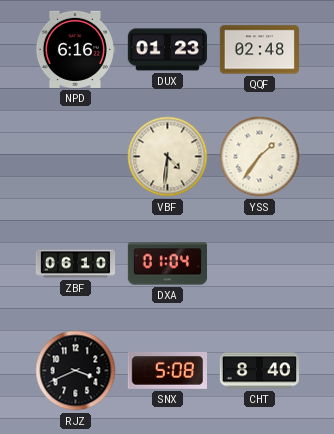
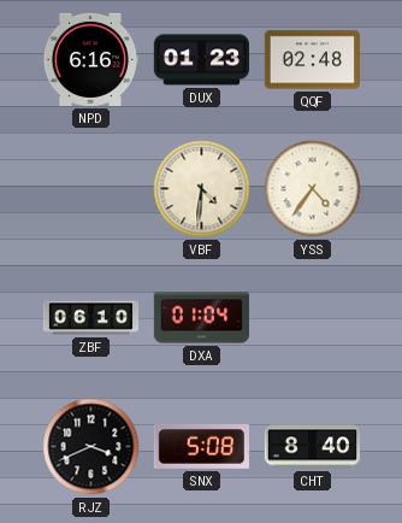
YSS: 1:36 -> 4:36 (313, 189)
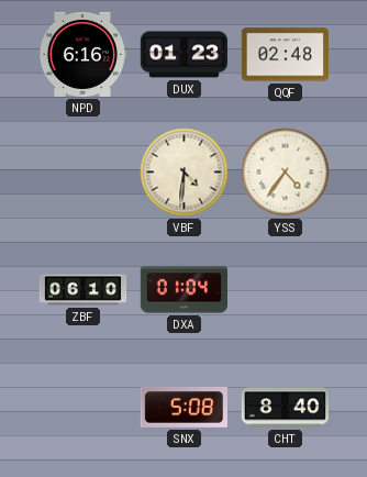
RJZ: 3:41 -> none (91, 447)
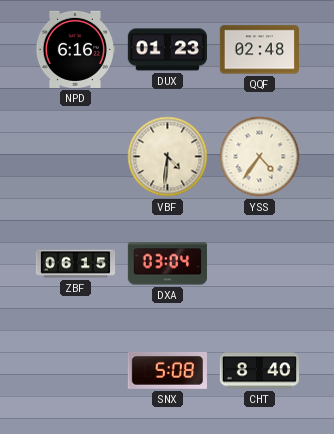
ZBF: 06:10 -> 06:15 (76, 264)
DXA: 01:04 -> 03:04 (167, 264)
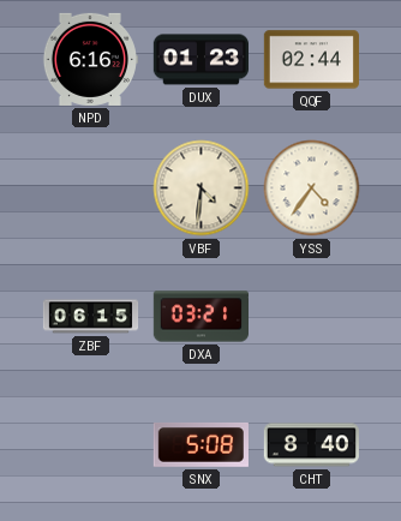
QQF: 02:48 -> 02:44 (311, 60)
DXA: 03:04 -> 03:21 (200, 317)
